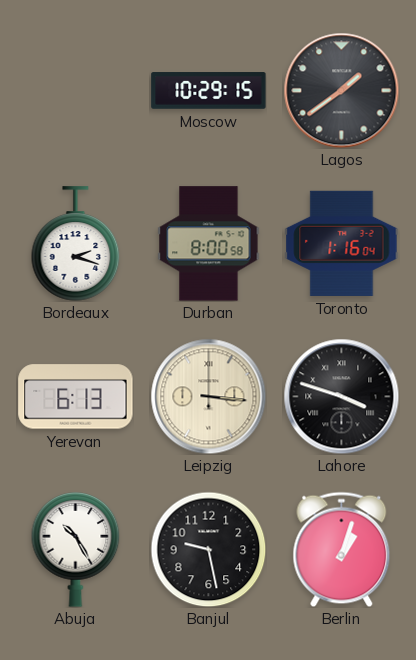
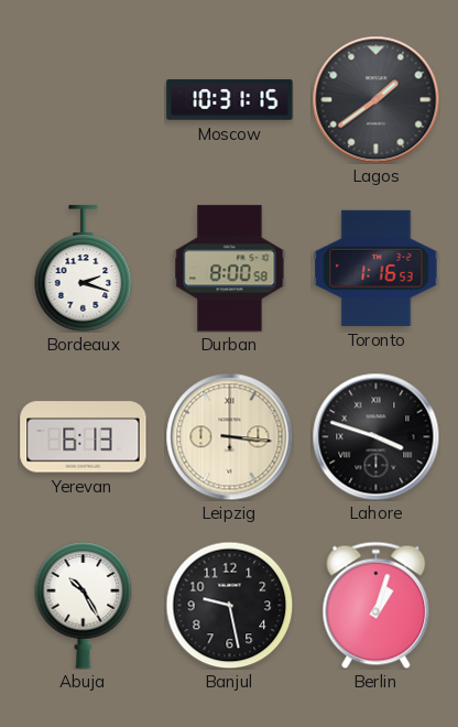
Moscow: 10:29 -> 10:31 (230, 100)
Toronto: 1:16:04 -> 1:16:53 (377, 268)
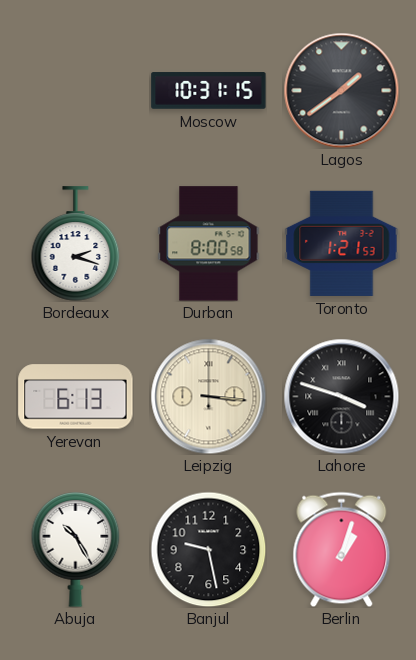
Toronto: 1:16 -> 1:21 (342, 243)
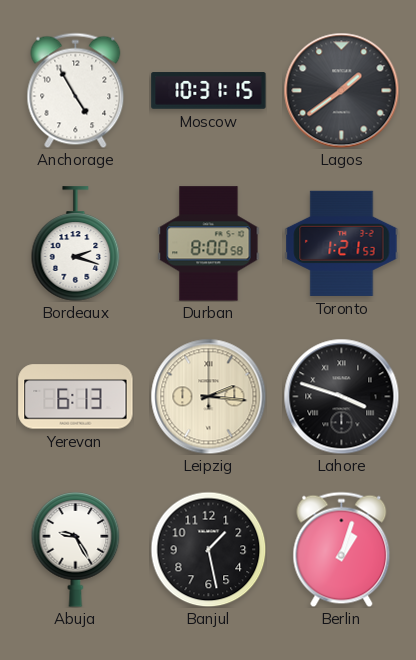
Anchorage: none -> 4:55 (76, 90)
Leipzig: 3:16 -> 2:16 (208, 396)
Abuja: 10:25 -> 9:25 (76, 550)
Banjul: 9:28 -> 1:28 (208, 549)
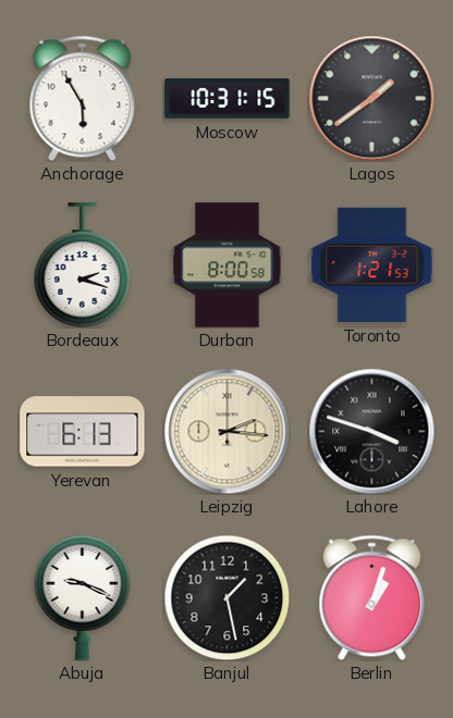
Anchorage: 4:55 -> 5:55 (83, 98)
Abuja: 9:25 -> 9:19 (83, 598)
